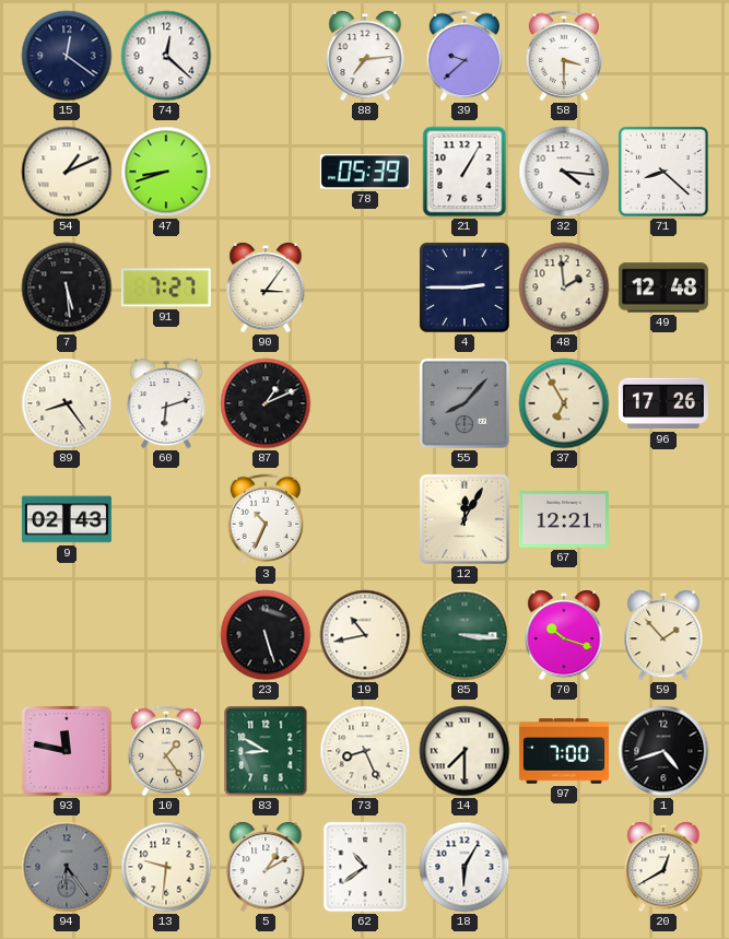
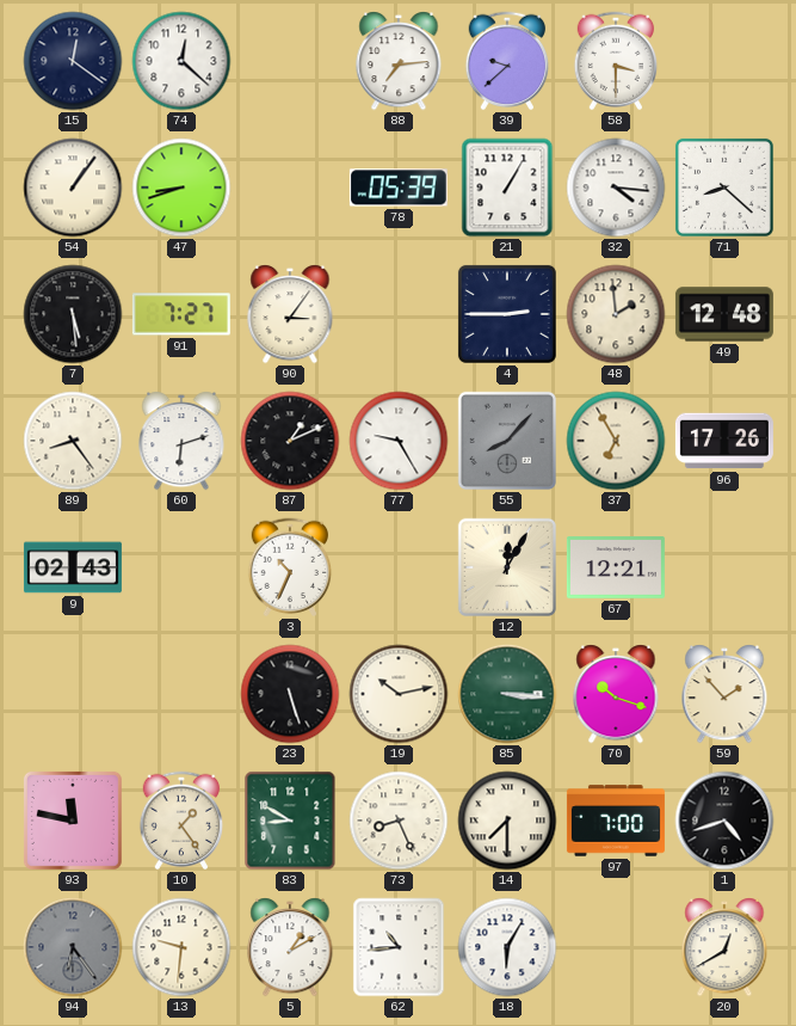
54: 1:11 -> 1:06 (73, 188)
77: none -> 9:25 (399, 441)
19: 10:43 -> 10:13 (399, 694)
62: 10:39 -> 10:44 (399, 947)
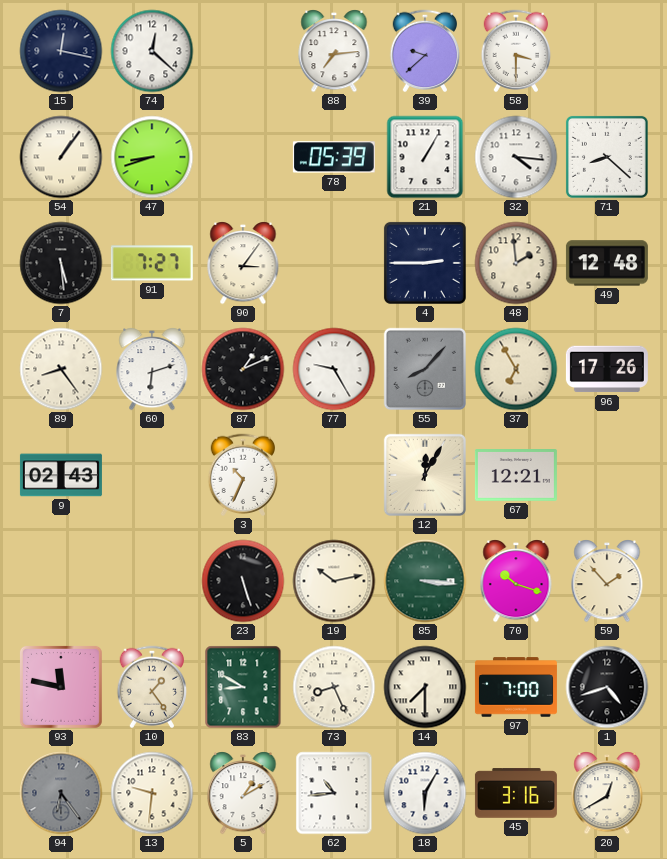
15: 12:21 -> 12:17 (61, 51)
45: none -> 3:16 (516, 793)
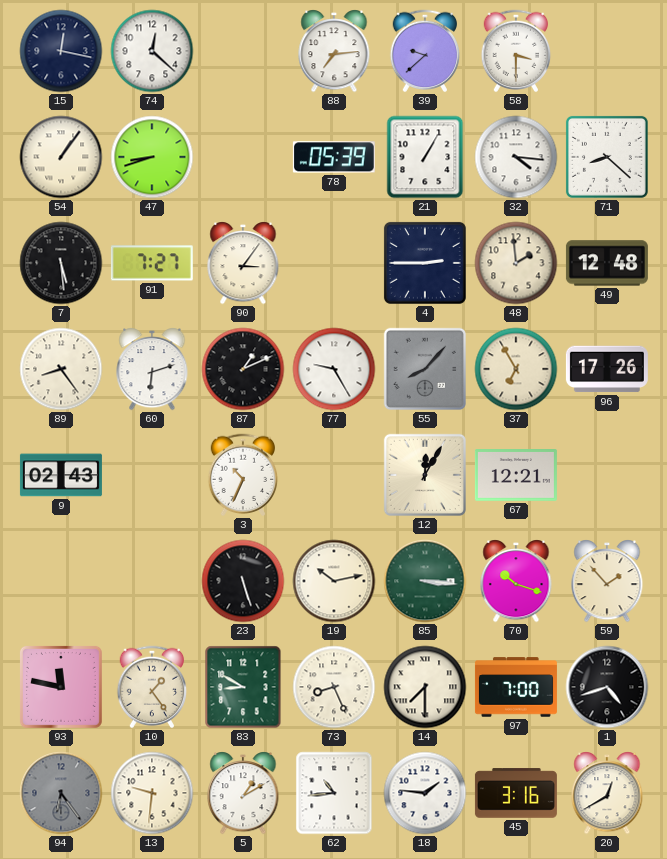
18: 6:05 -> 1:46 (425, 793)
